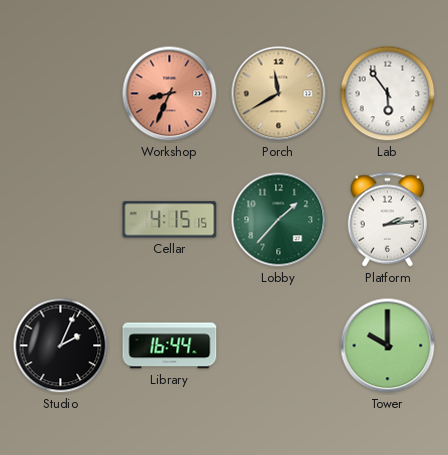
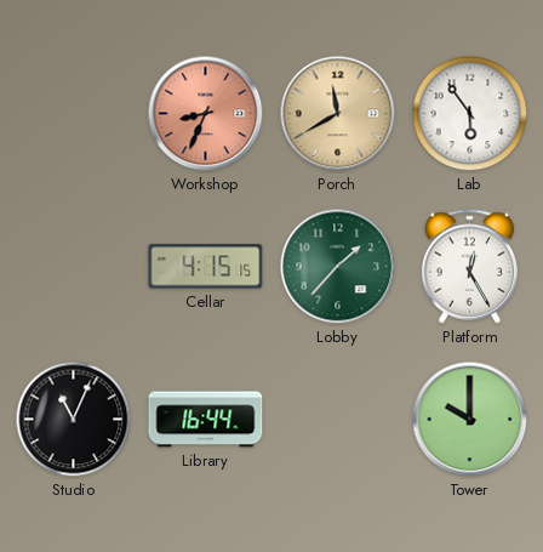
Platform: 2:14 -> 12:25 (470, 267)
Studio: 2:04 -> 11:04 (74, 420)
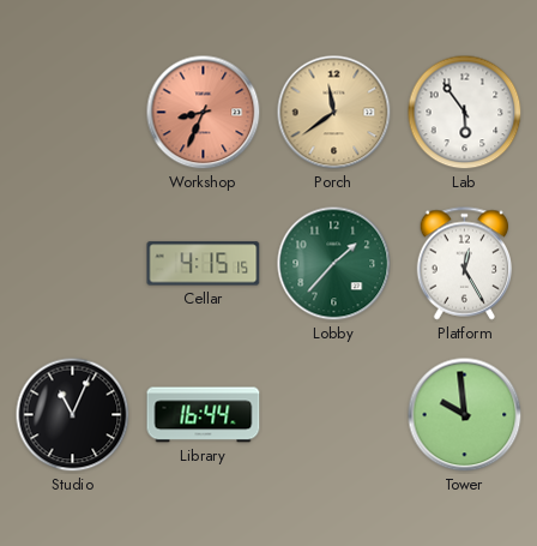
Porch: 11:40 -> 11:39 (334, 113)
Tower: 10:00 -> 9:59 (465, 415)
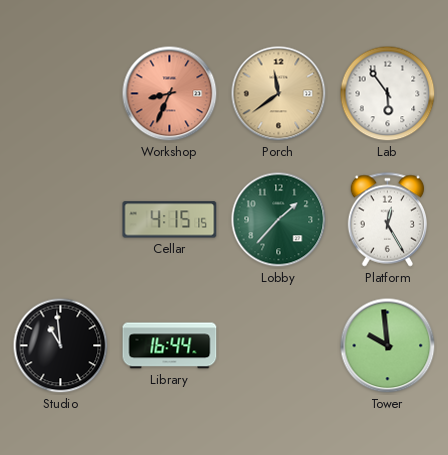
Studio: 11:04 -> 10:59 (61, 346)
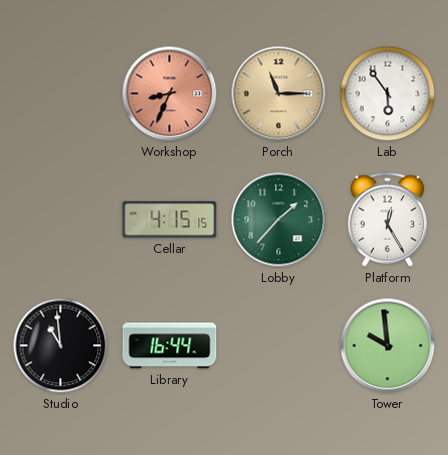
Porch: 11:39 -> 11:15 (279, 94)
